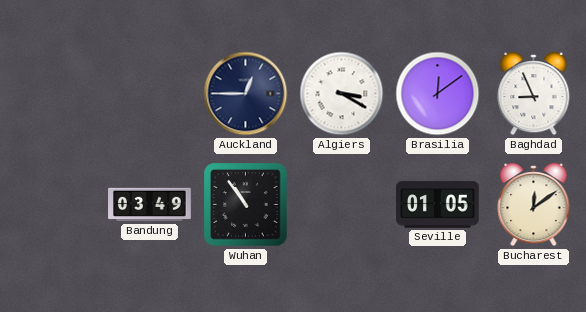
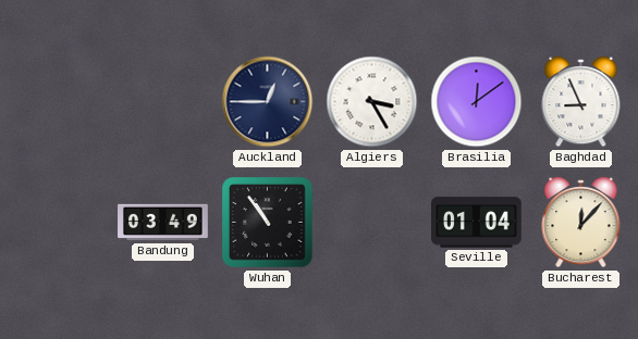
Algiers: 3:20 -> 3:25 (372, 102)
Seville: 01:05 -> 01:04 (477, 223)
Bucharest: 12:09 -> 12:07 (581, 223)
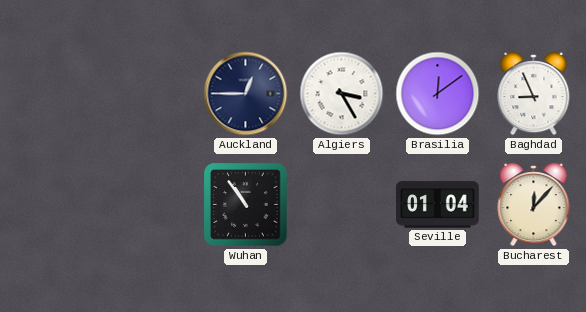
Bandung: 03:49 -> none (163, 223)
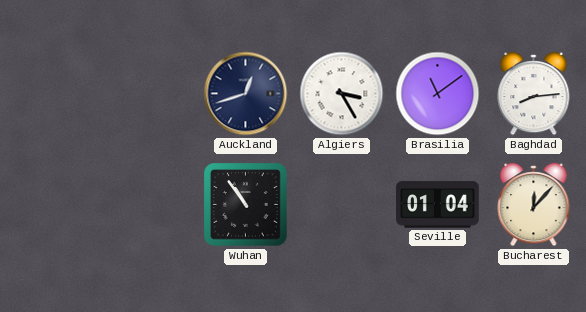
Auckland: 12:45 -> 12:42 (246, 94)
Brasilia: 12:09 -> 11:09 (438, 94)
Baghdad: 8:56 -> 8:14 (534, 94)
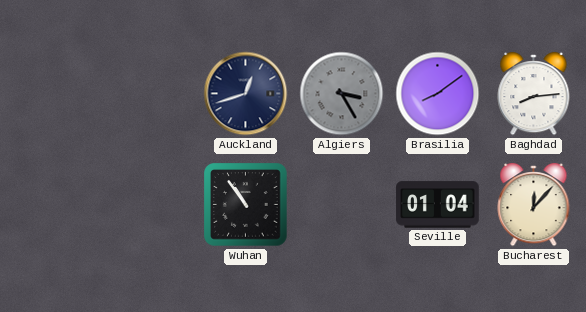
Algiers dial: white -> grey (342, 94)
Brasilia: 11:09 -> 8:09 (438, 94)
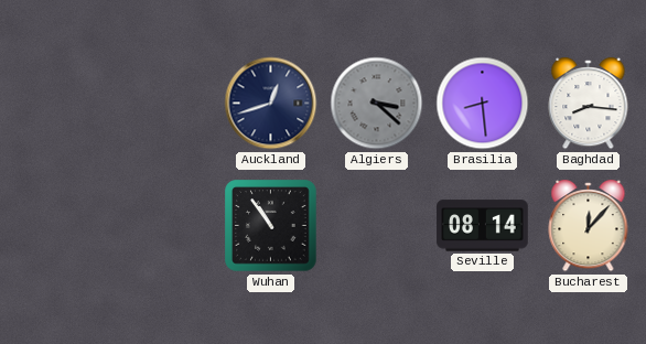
Algiers: 3:25 -> 3:22 (377, 104)
Brasilia: 8:09 -> 8:29 (483, 104)
Baghdad: 8:14 -> 8:16 (589, 104)
Seville: 01:04 -> 08:14 (483, 226)
